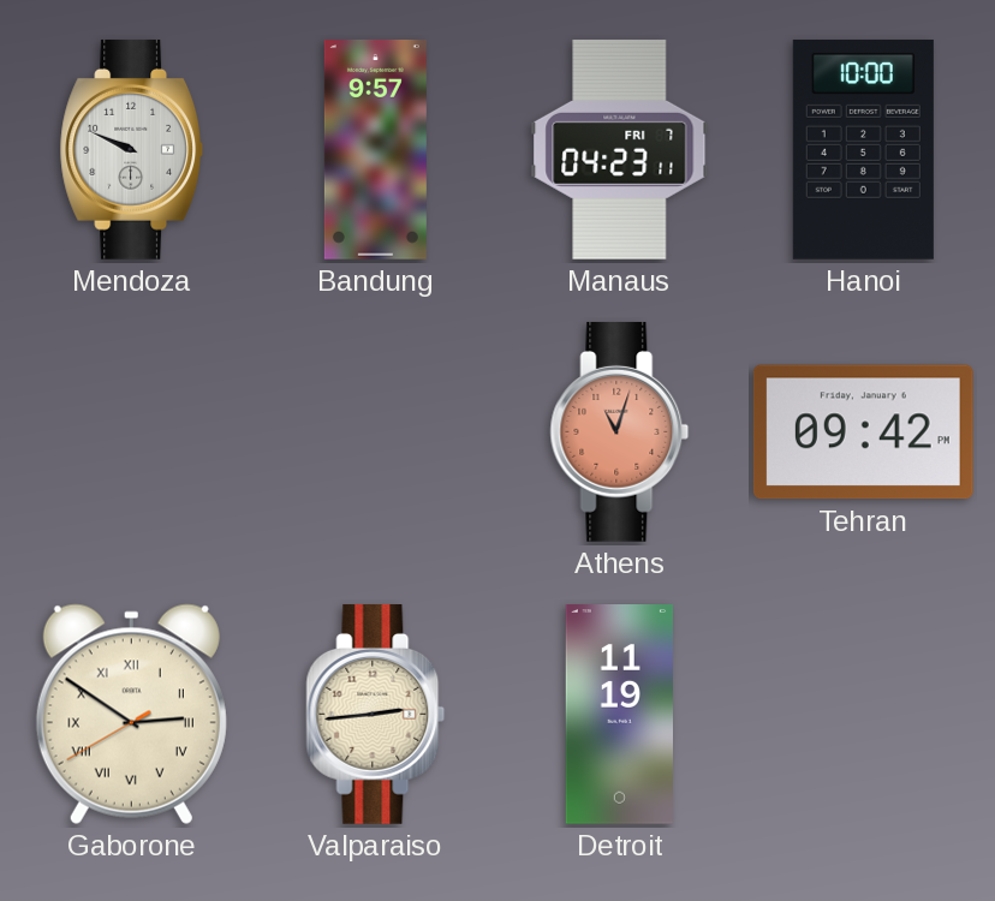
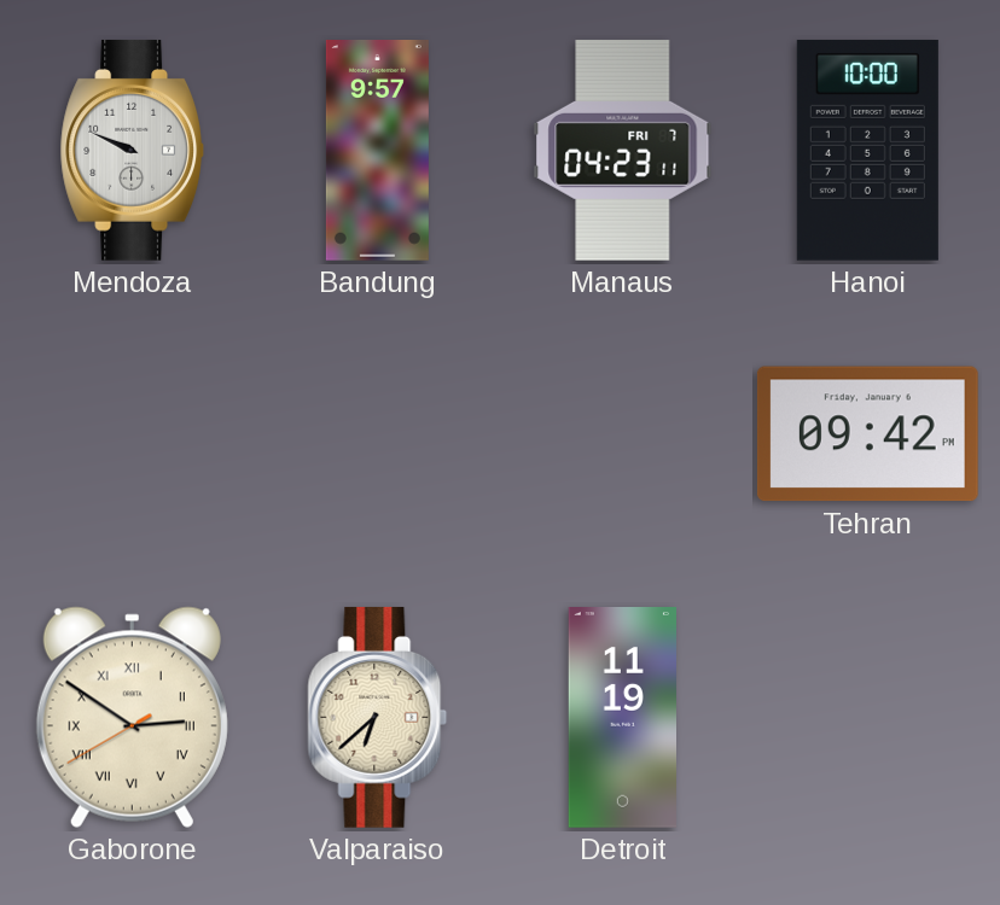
Athens: 11:03 -> none (620, 431)
Valparaiso: 2:44 -> 6:38 (378, 717)
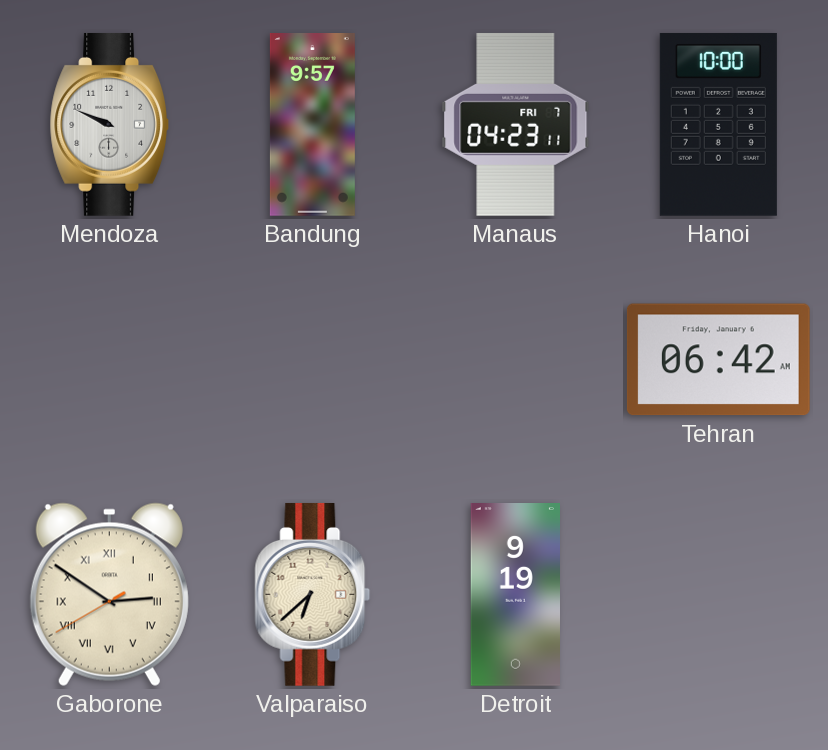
Tehran: 09:42 -> 06:42 (718, 360)
Detroit: 11:19 -> 9:19 (515, 595)
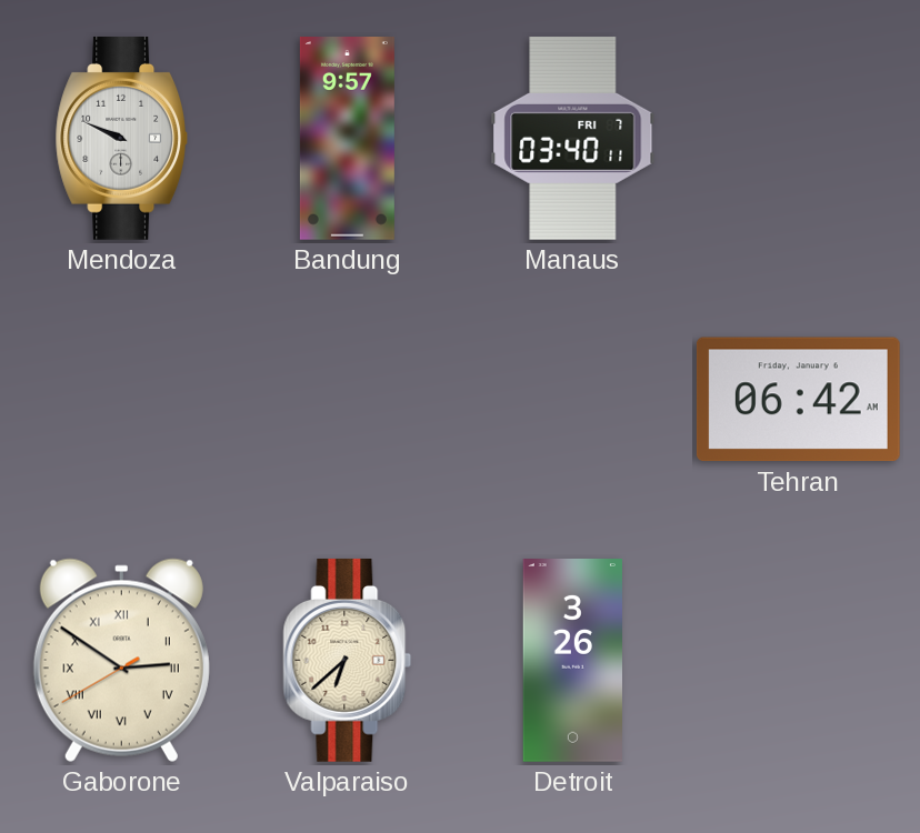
Manaus: 04:23 -> 03:40 (573, 138)
Hanoi: 10:00 -> none (718, 124)
Detroit: 9:19 -> 3:26 (572, 661)
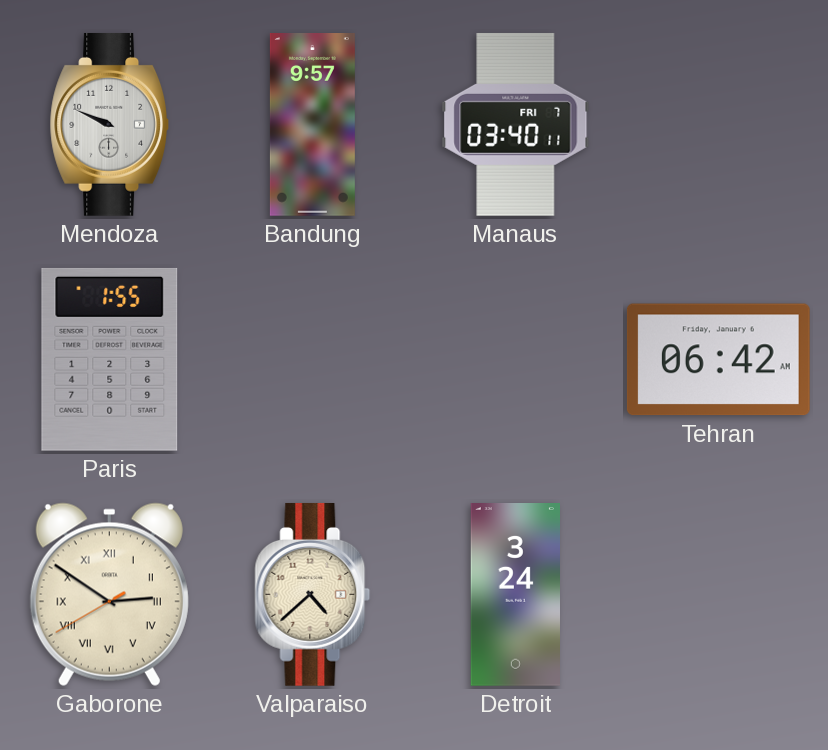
Paris: none -> 1:55 (110, 359)
Valparaiso: 6:38 -> 4:38 (313, 594)
Detroit: 3:26 -> 3:24 (515, 595)
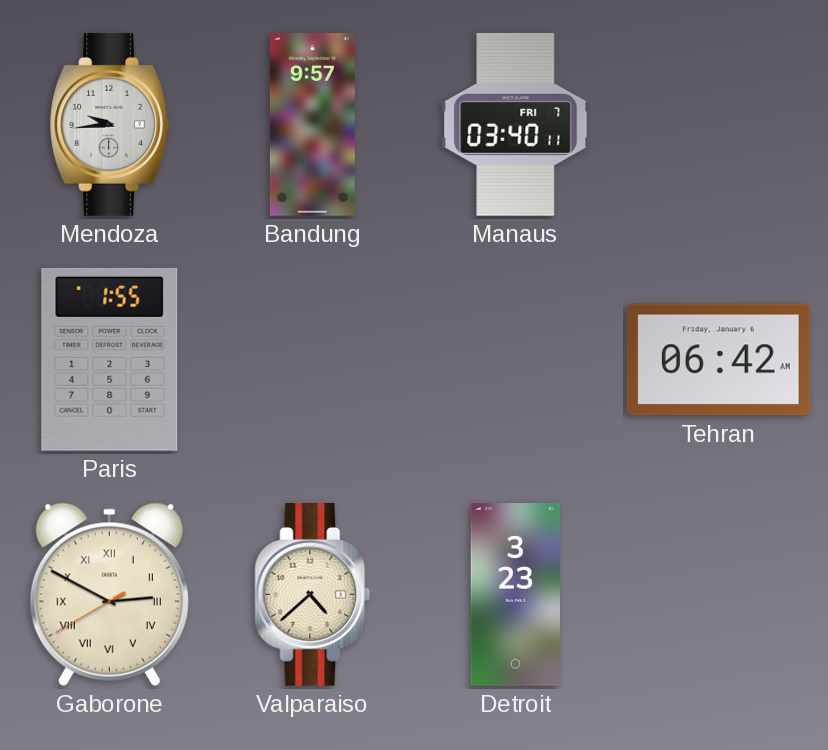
Mendoza: 9:49 -> 9:44 (109, 124)
Gaborone: 2:50 -> 2:49 (109, 594)
Detroit: 3:24 -> 3:23 (515, 595)
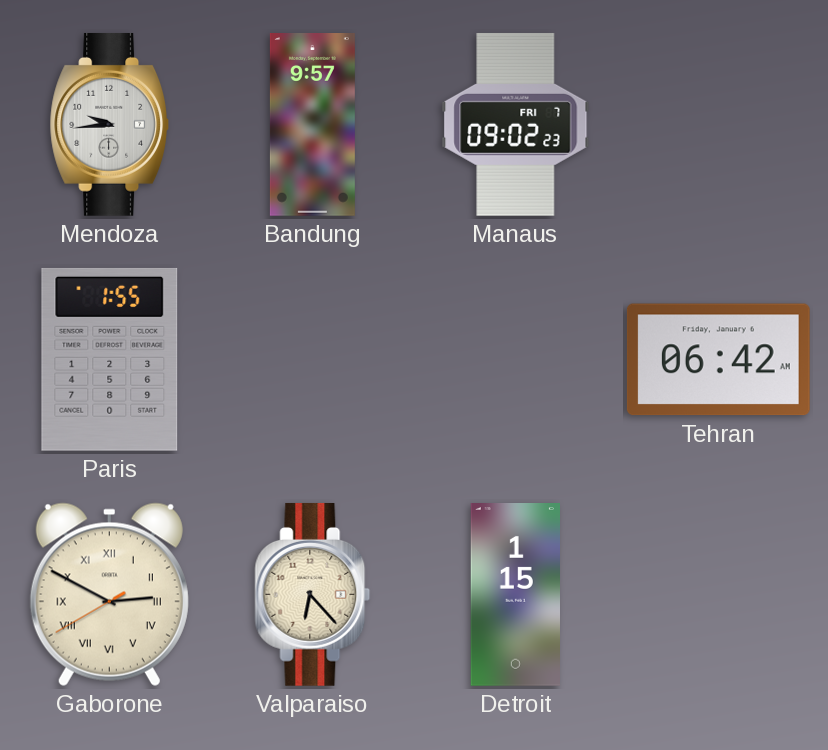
Manaus: 03:40 -> 09:02 (516, 124)
Valparaiso: 4:38 -> 6:23 (313, 594)
Detroit: 3:23 -> 1:15 (515, 595)
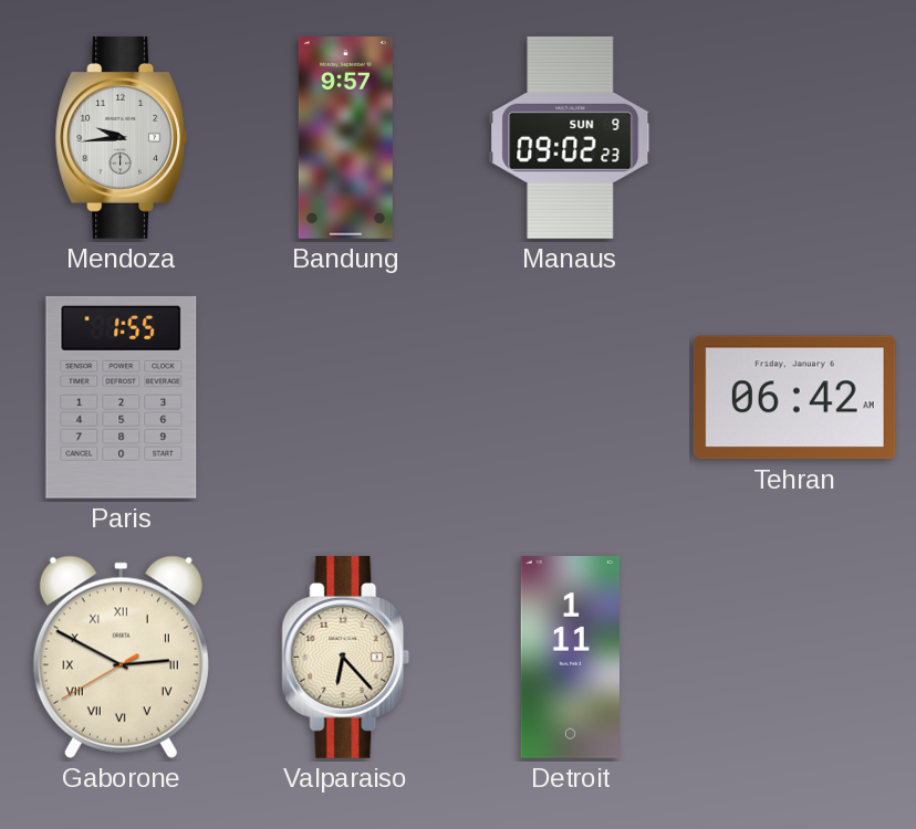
Manaus date: FRI 7 -> SUN 9 (571, 137)
Detroit: 1:15 -> 1:11 (570, 658)
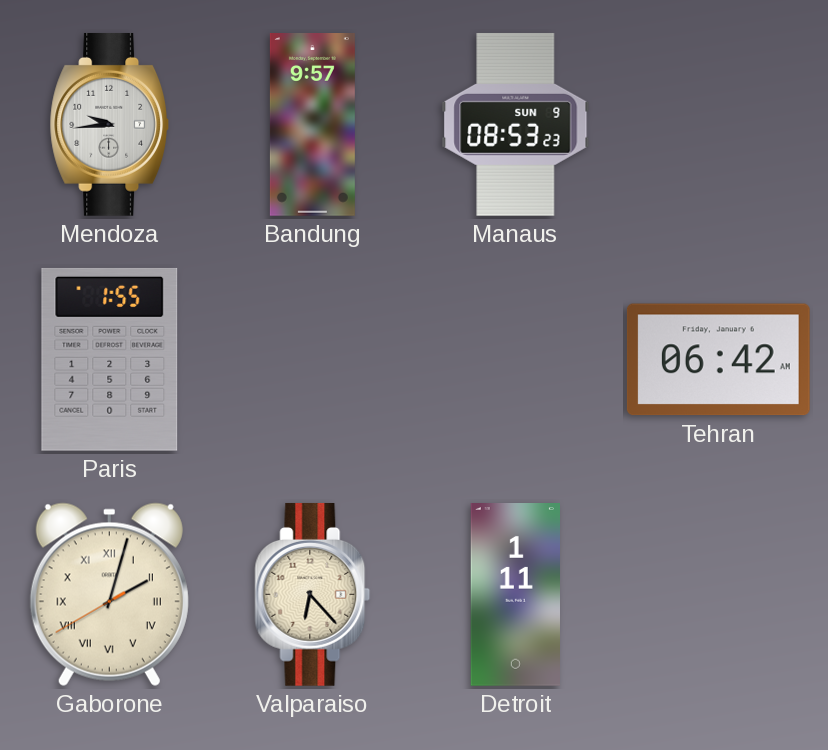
Manaus: 09:02 -> 08:53 (516, 124)
Gaborone: 2:49 -> 2:02 (109, 594)
